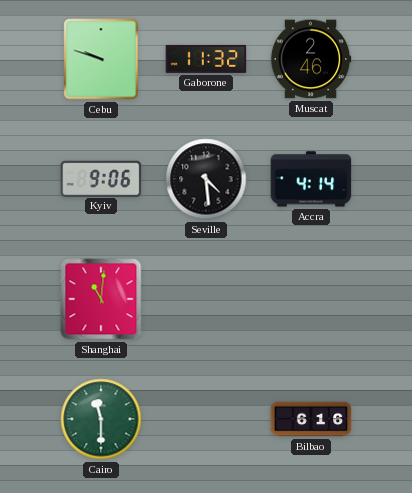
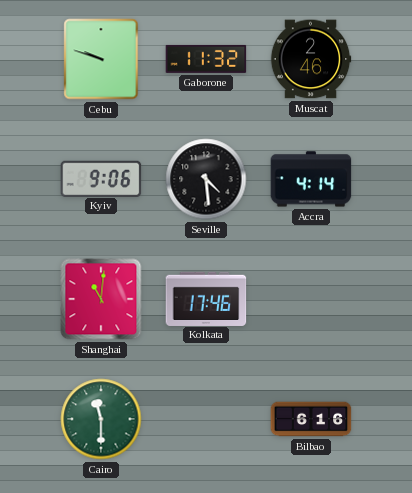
Kolkata: none -> 17:46 (206, 298)
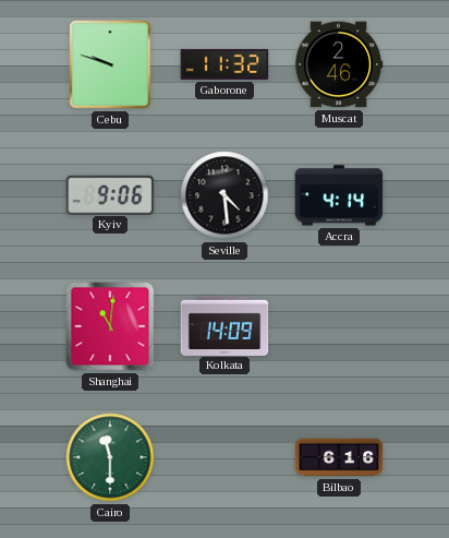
Kolkata: 17:46 -> 14:09 (225, 325)
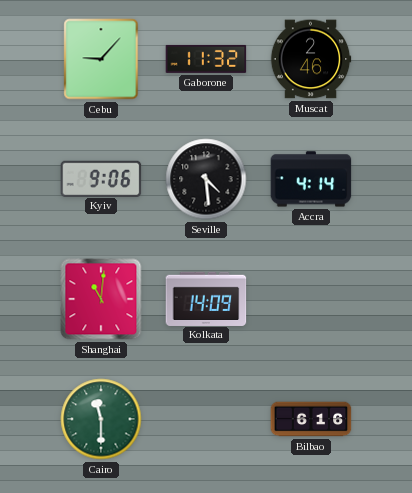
Cebu: 9:48 -> 9:07 (101, 59)
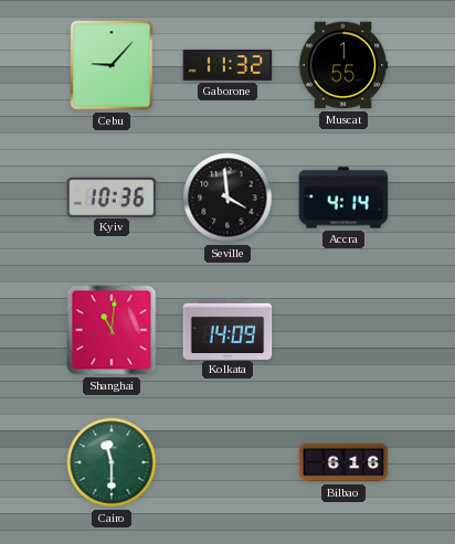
Muscat: 2:46 -> 1:55 (343, 65)
Kyiv: 9:06 -> 10:36 (112, 196)
Seville: 4:29 -> 3:59 (227, 198)
